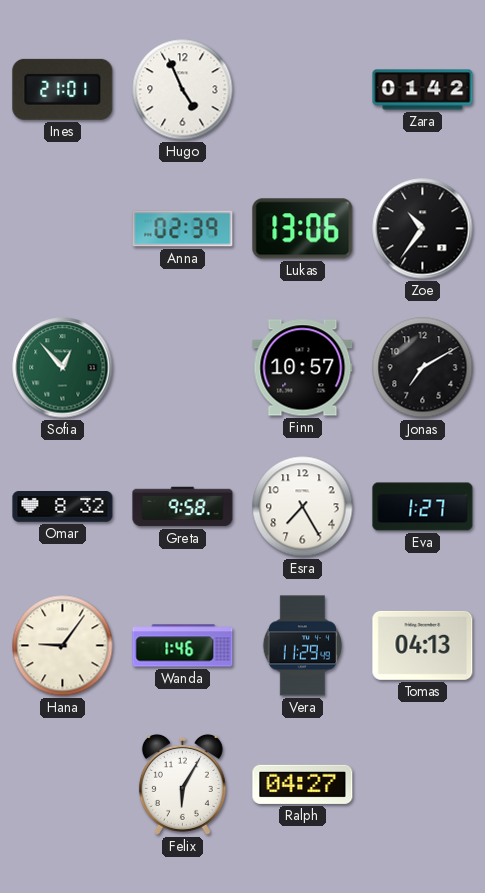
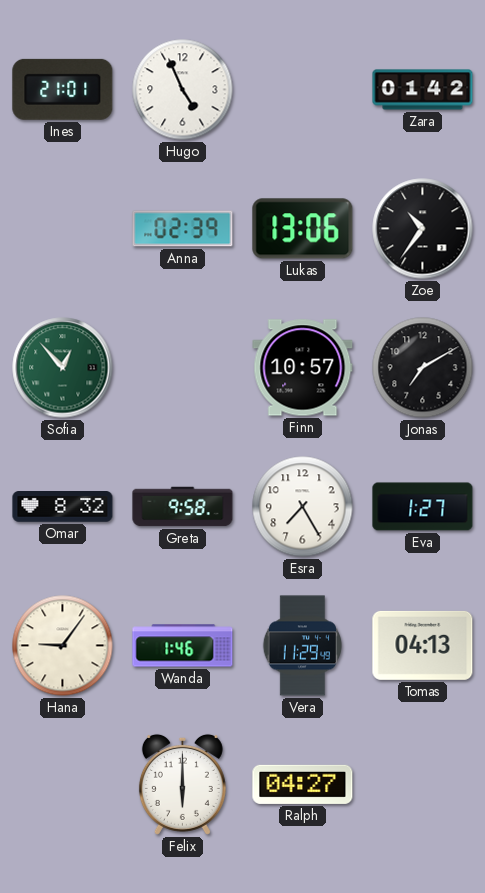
Felix: 6:05 -> 6:00 (182, 784)
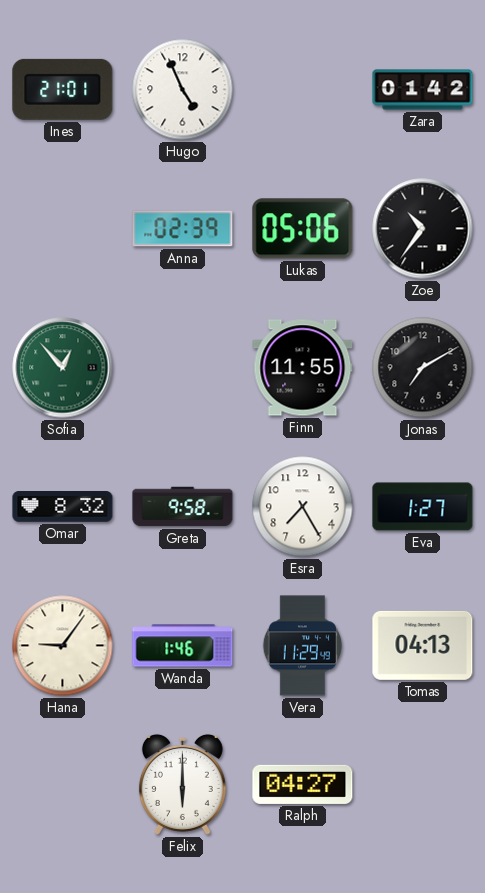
Lukas: 13:06 -> 05:06 (303, 229)
Finn: 10:57 -> 11:55 (303, 368)
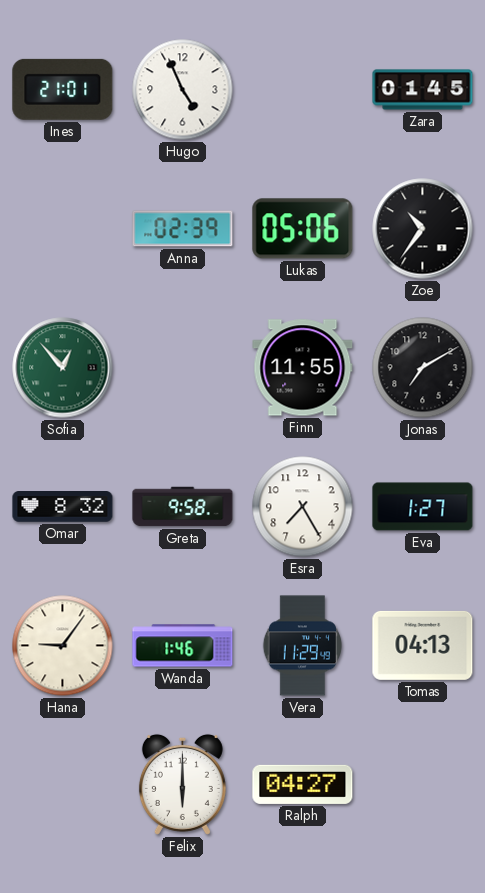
Zara: 01:42 -> 01:45 (423, 90)
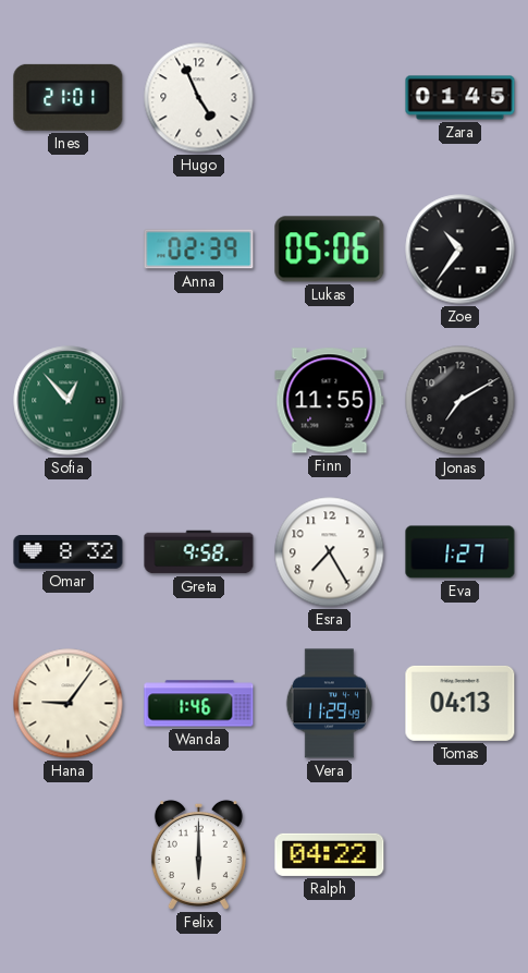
Ralph: 04:27 -> 04:22 (330, 854)
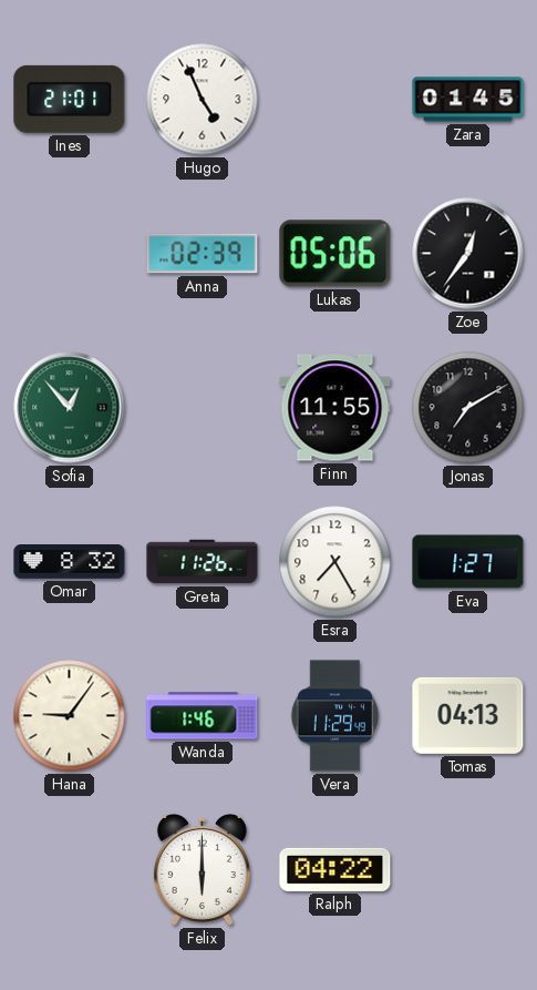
Zoe: 10:36 -> 12:36 (468, 254)
Greta: 9:58 -> 11:26 (203, 562)
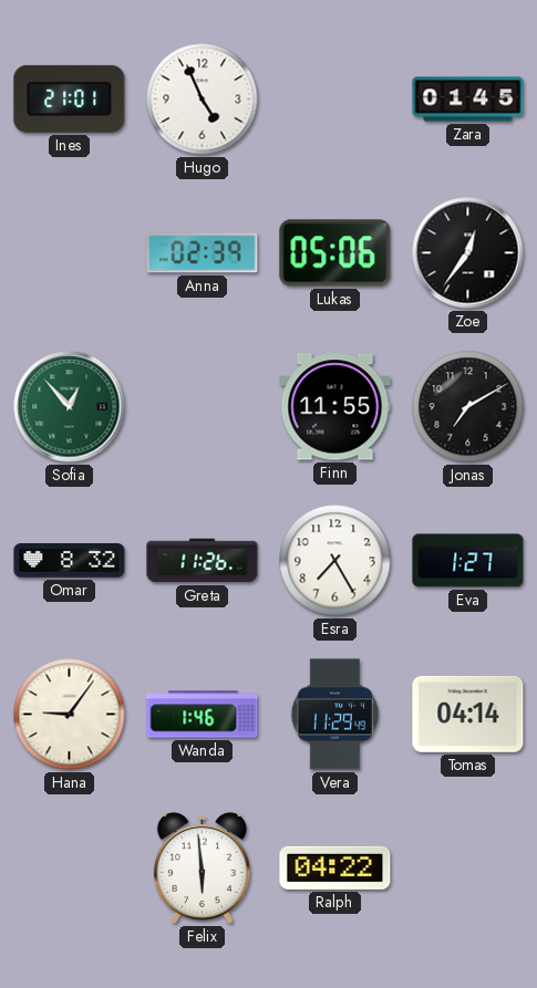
Tomas: 04:13 -> 04:14 (468, 714)
Felix: 6:00 -> 5:59 (202, 867)
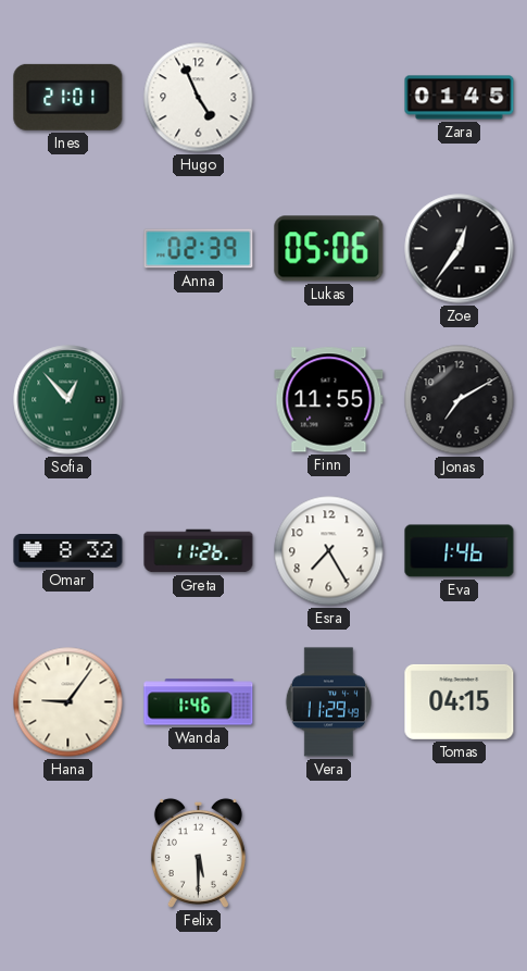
Eva: 1:27 -> 1:46 (460, 551)
Tomas: 04:14 -> 04:15 (460, 701)
Felix: 5:59 -> 5:30 (198, 852)
Ralph: 04:22 -> none (335, 867)
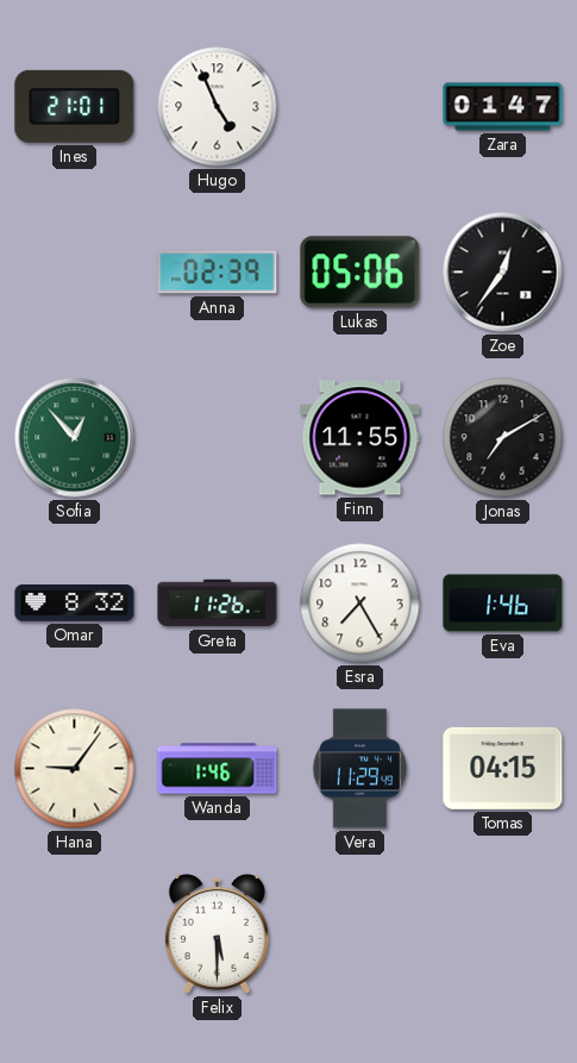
Zara: 01:45 -> 01:47 (503, 107)
